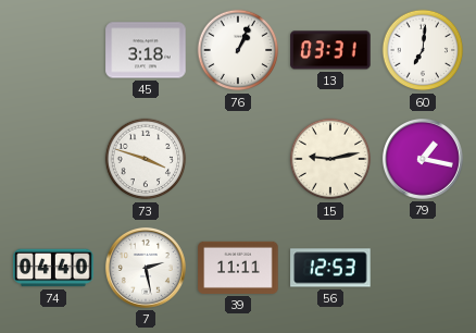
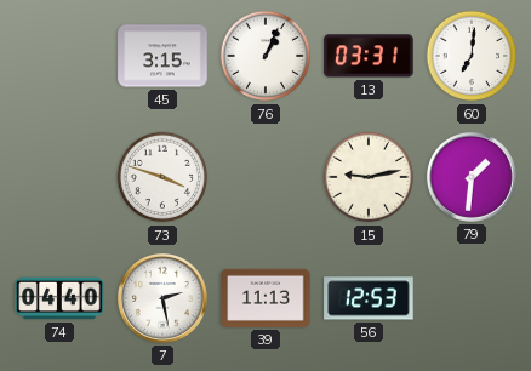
45: 3:18 -> 3:15 (162, 56)
79: 1:17 -> 1:31 (472, 177)
39: 11:11 -> 11:13 (265, 298)
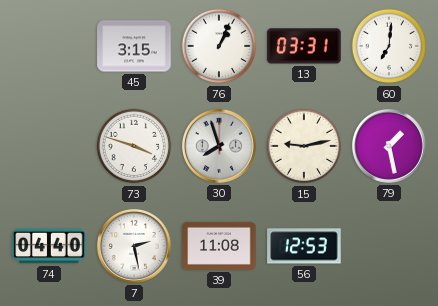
30: none -> 7:57 (219, 146)
79: 1:31 -> 1:28 (389, 146)
39: 11:13 -> 11:08 (219, 246)
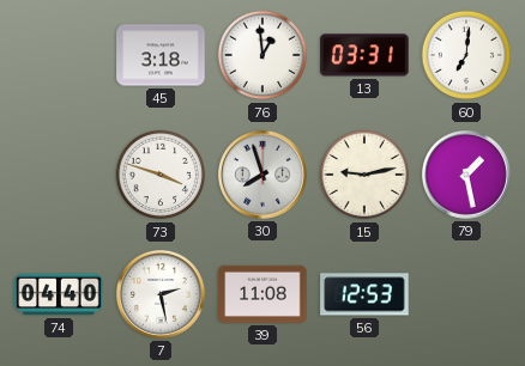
45: 3:15 -> 3:18 (161, 55)
76: 1:04 -> 12:59 (262, 55)
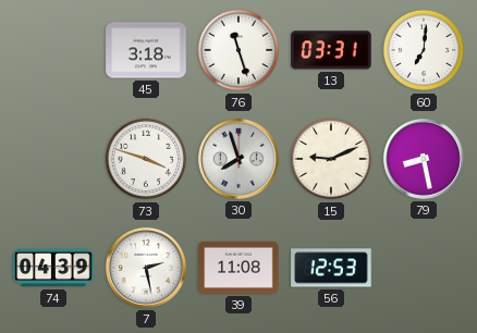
76: 12:59 -> 11:27 (238, 50)
15: 9:13 -> 9:11 (331, 159)
79: 1:28 -> 8:28 (424, 159)
74: 04:40 -> 04:39 (53, 268)
